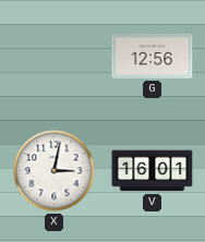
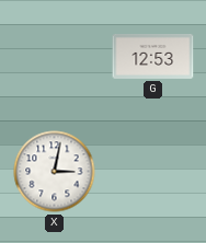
G: 12:56 -> 12:53 (153, 56)
V: 16:01 -> none (153, 171)
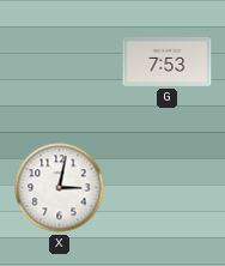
G: 12:53 -> 7:53 (168, 61)
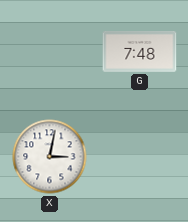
G: 7:53 -> 7:48 (140, 51)
